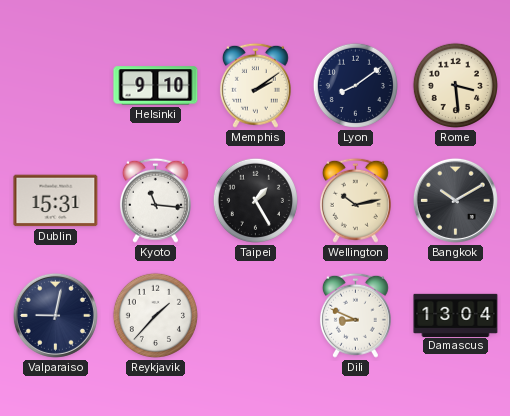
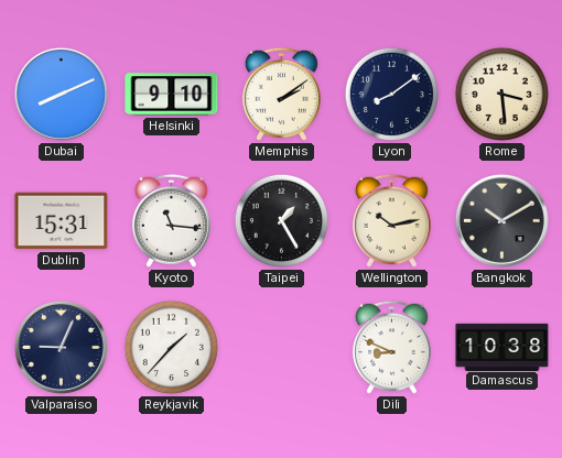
Dubai: none -> 8:11 (61, 94)
Valparaiso: 9:02 -> 9:04 (61, 347)
Damascus: 13:04 -> 10:38 (502, 347)
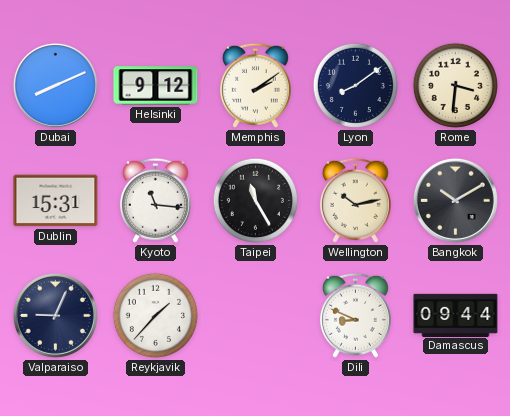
Helsinki: 9:10 -> 9:12 (156, 86)
Rome: 3:29 -> 3:31 (455, 85)
Taipei: 1:25 -> 11:25 (255, 200)
Damascus: 10:38 -> 09:44 (456, 315)
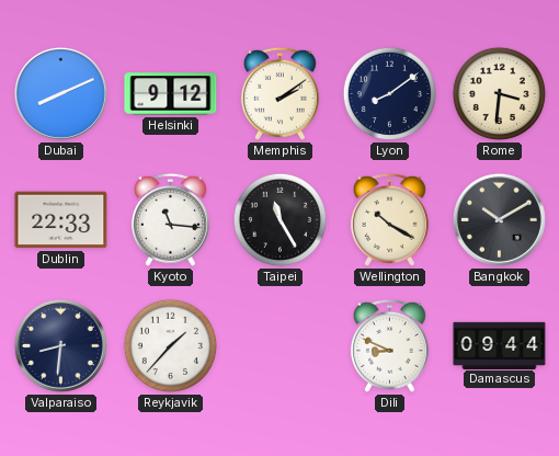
Dublin: 15:31 -> 22:33 (61, 220)
Wellington: 10:13 -> 10:20 (389, 219)
Valparaiso: 9:04 -> 8:31 (60, 345)
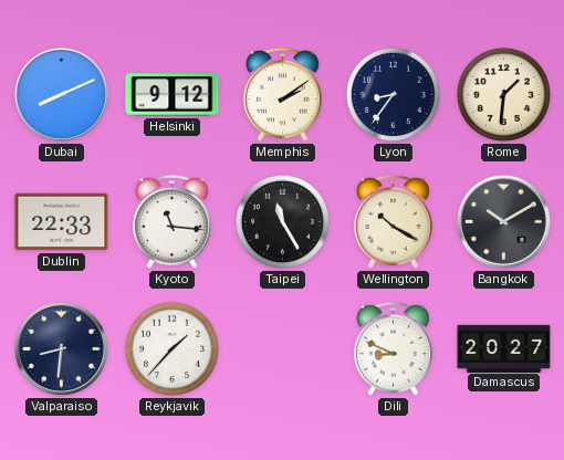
Lyon: 8:09 -> 8:36 (393, 94)
Rome: 3:31 -> 1:31 (503, 94)
Damascus: 09:44 -> 20:27 (504, 348)
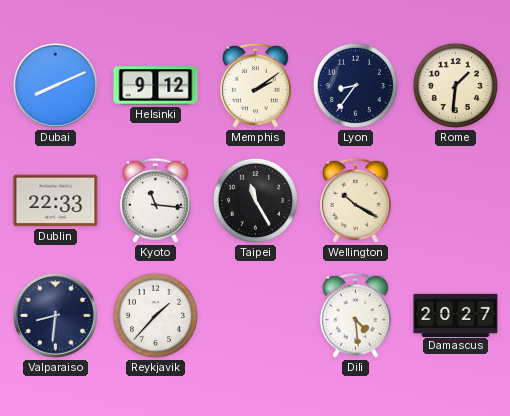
Bangkok: 10:10 -> none (503, 221)
Dili: 8:49 -> 4:29 (355, 315)
